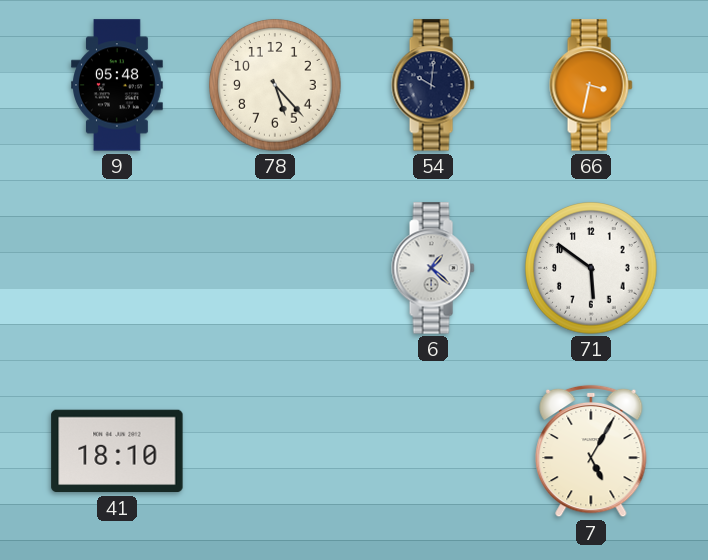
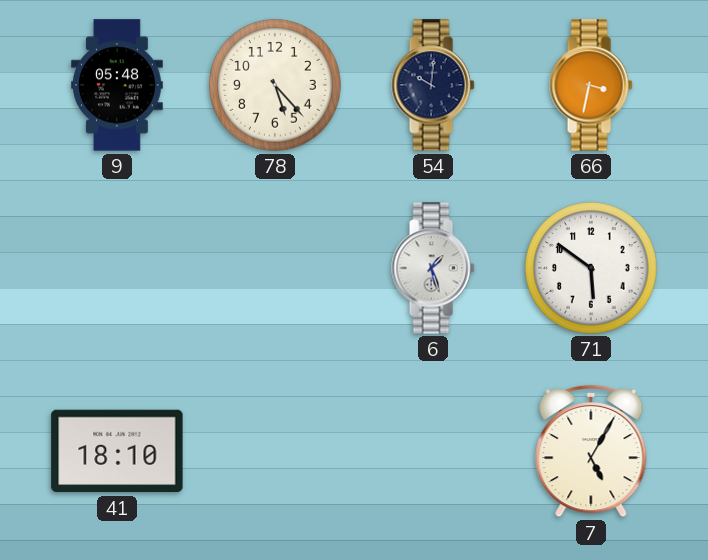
6: 1:22 -> 1:27 (433, 268)
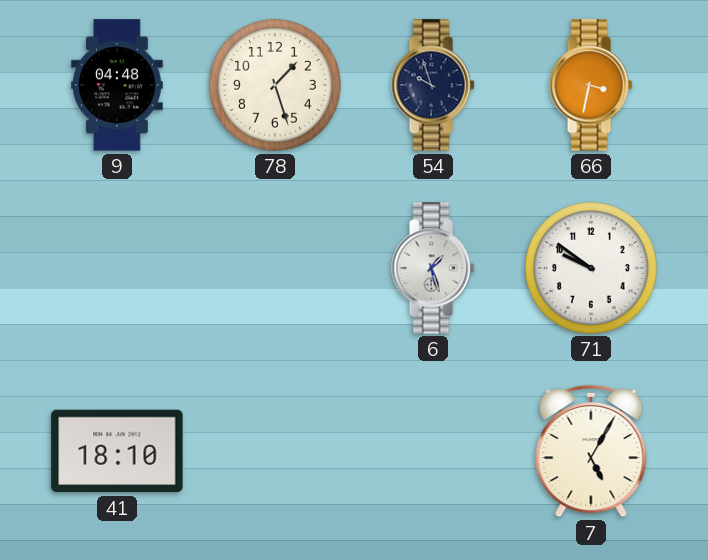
9: 05:48 -> 04:48 (118, 85)
78: 5:23 -> 1:27 (275, 85)
54: 10:01 -> 9:57 (433, 85)
71: 5:51 -> 9:51 (591, 268)
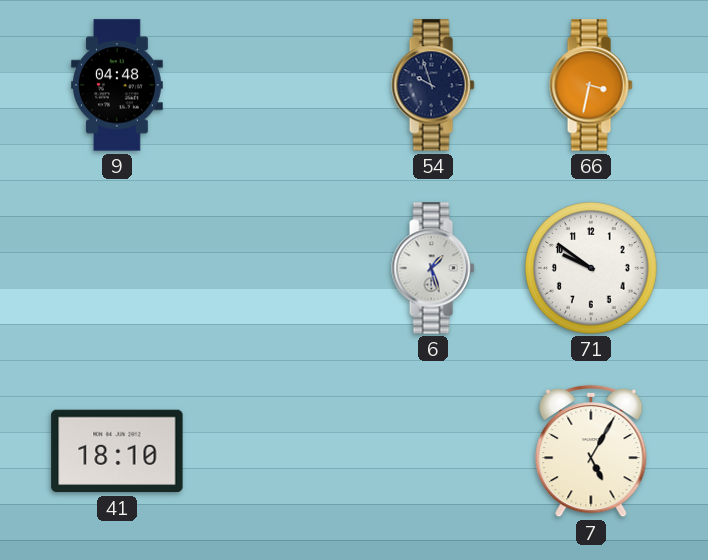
78: 1:27 -> none (275, 85)
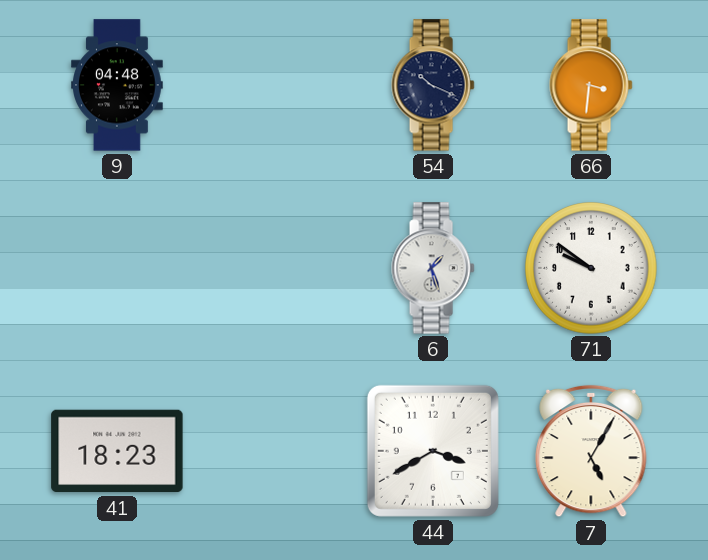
54: 9:57 -> 10:19 (433, 85)
66: 3:32 -> 3:31 (591, 85)
41: 18:10 -> 18:23 (117, 451)
44: none -> 3:40 (433, 451)
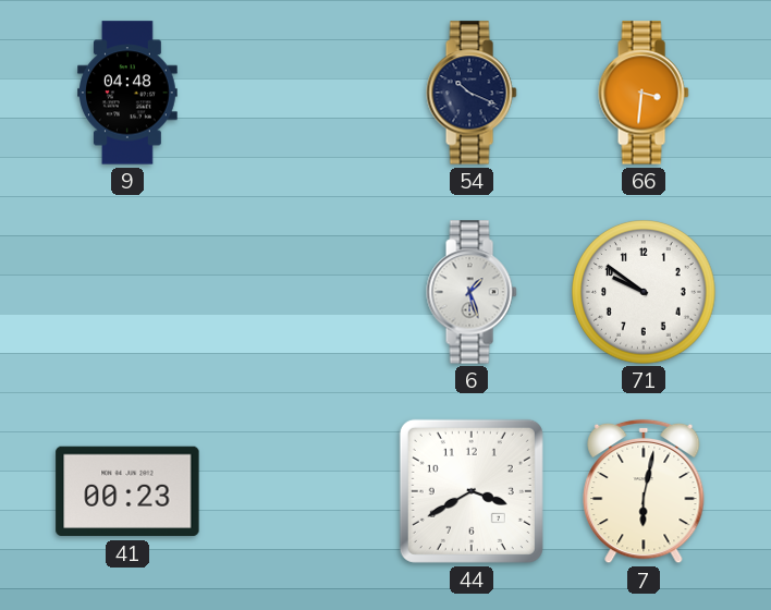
41: 18:23 -> 00:23 (127, 491)
7: 5:05 -> 6:02 (644, 491)
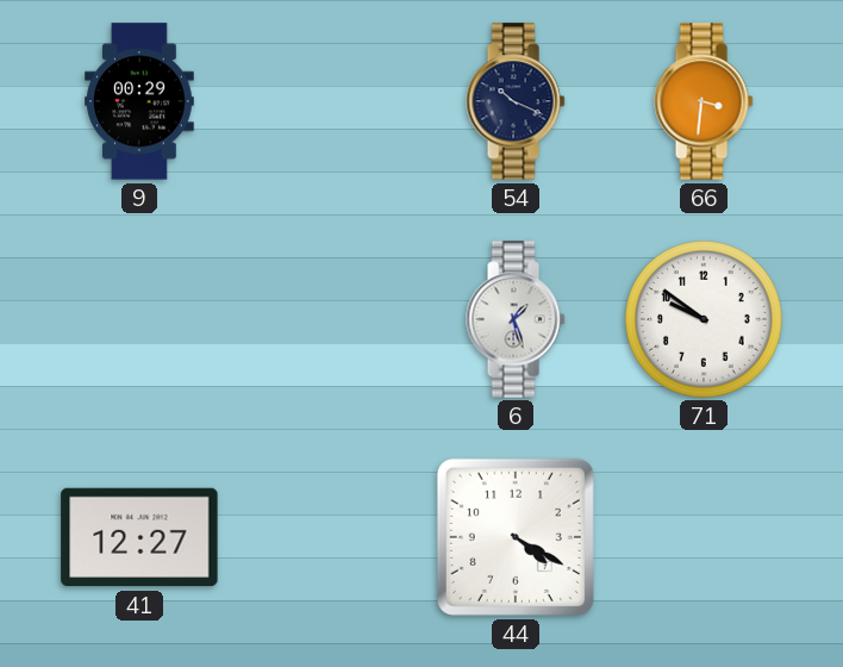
9: 04:48 -> 00:29 (140, 101)
41: 00:23 -> 12:27 (139, 537)
44: 3:40 -> 4:20 (516, 537)
7: 6:02 -> none (644, 491)
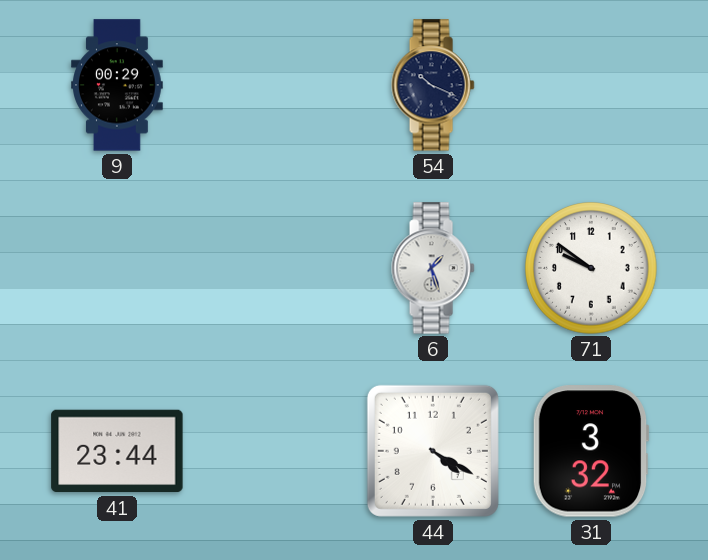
66: 3:31 -> none (704, 101)
41: 12:27 -> 23:44 (117, 451)
31: none -> 3:32 (591, 451)
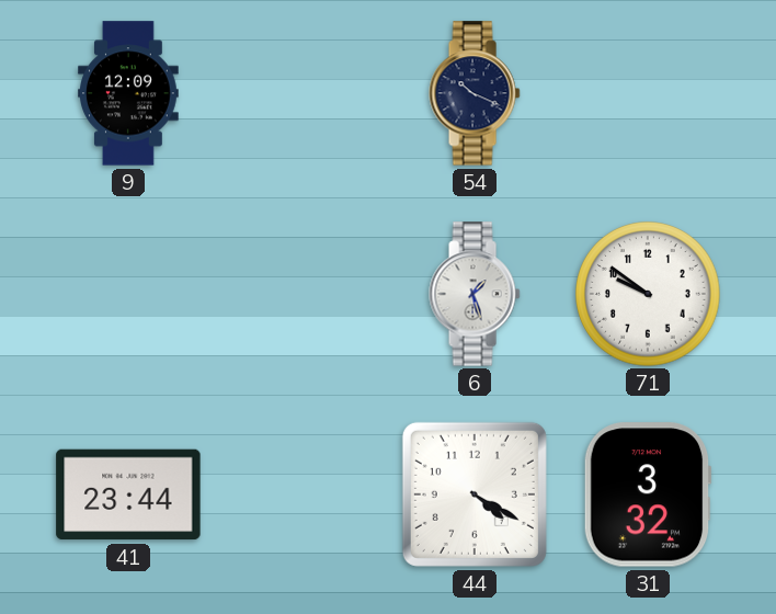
9: 00:29 -> 12:09 (129, 93)
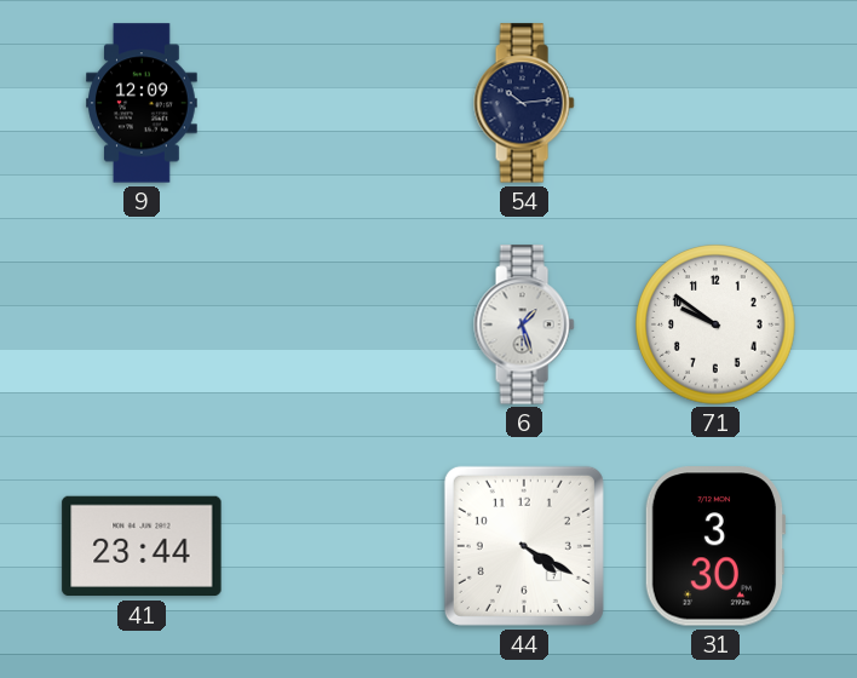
54: 10:19 -> 10:14 (524, 103)
31: 3:32 -> 3:30 (715, 546)
